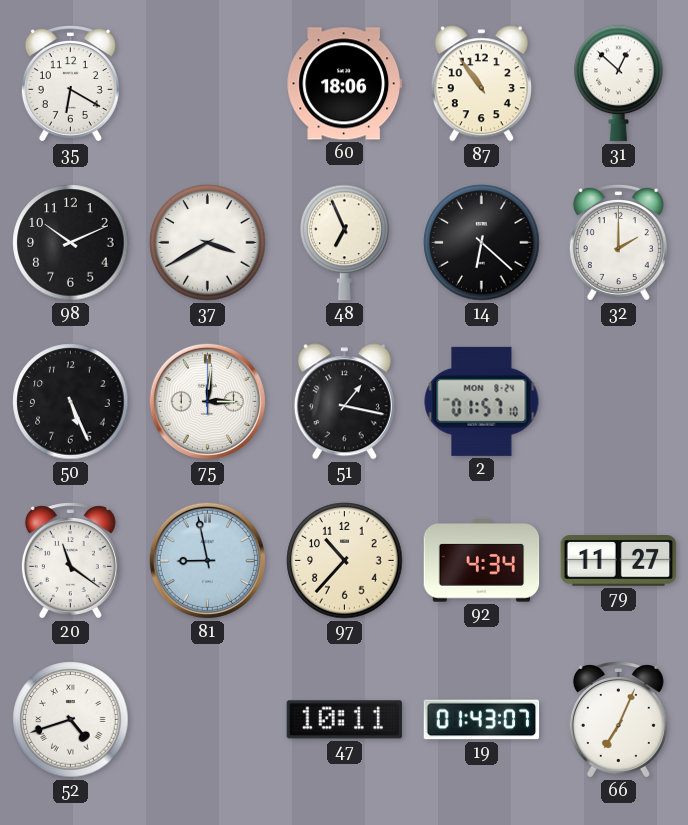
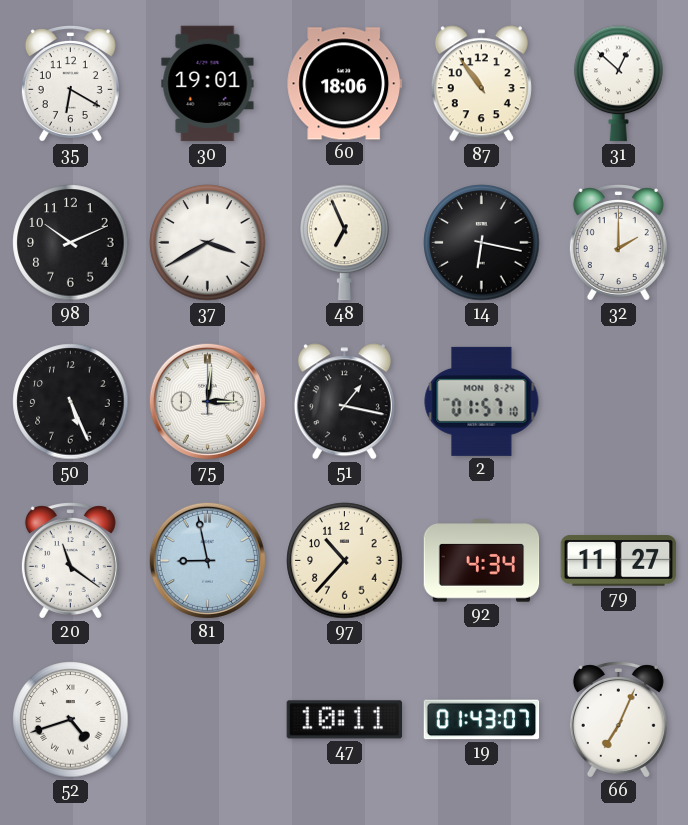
30: none -> 19:01 (208, 84)
14: 6:22 -> 6:17 (482, 243)
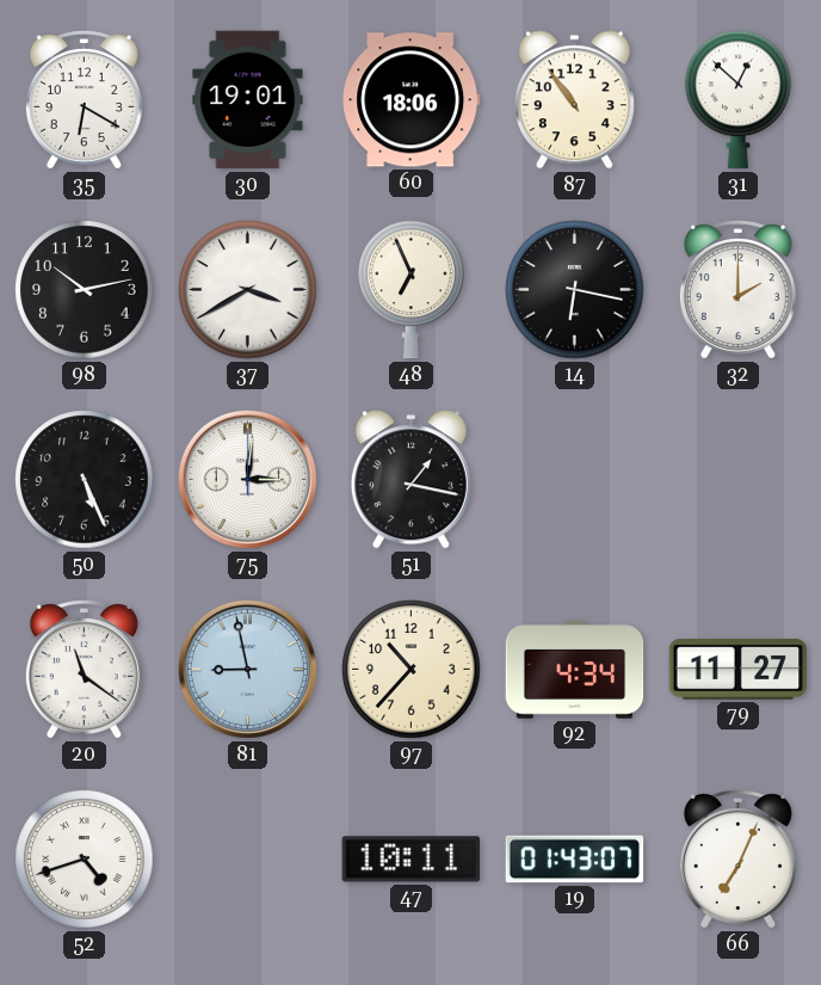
98: 10:11 -> 10:13 (85, 290)
2: 01:57 -> none (482, 401)
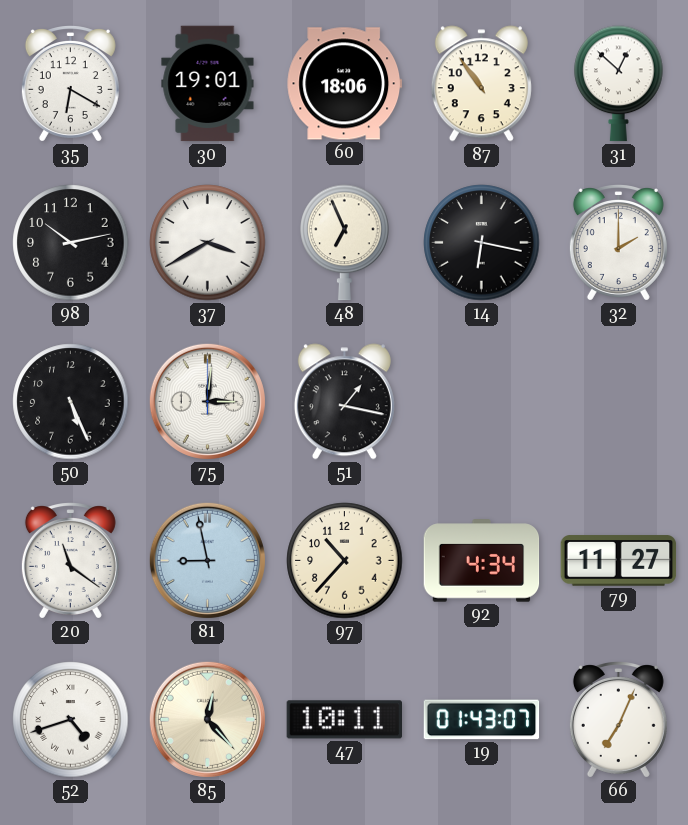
85: none -> 12:23 (207, 719)
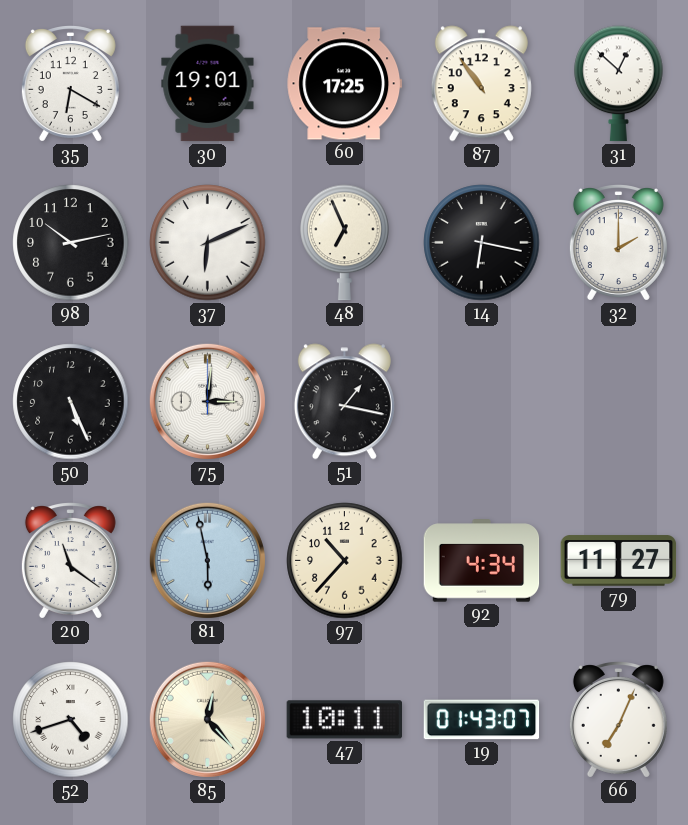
60: 18:06 -> 17:25 (345, 84)
37: 3:40 -> 6:11 (208, 243)
81: 8:58 -> 5:58 (207, 560)
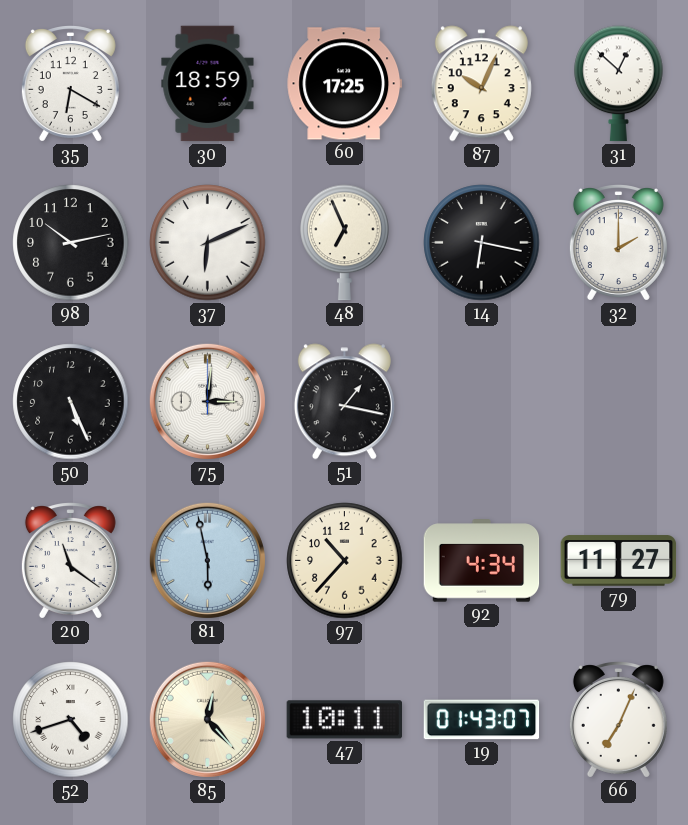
30: 19:01 -> 18:59 (208, 84)
87: 10:54 -> 10:04 (481, 84)
